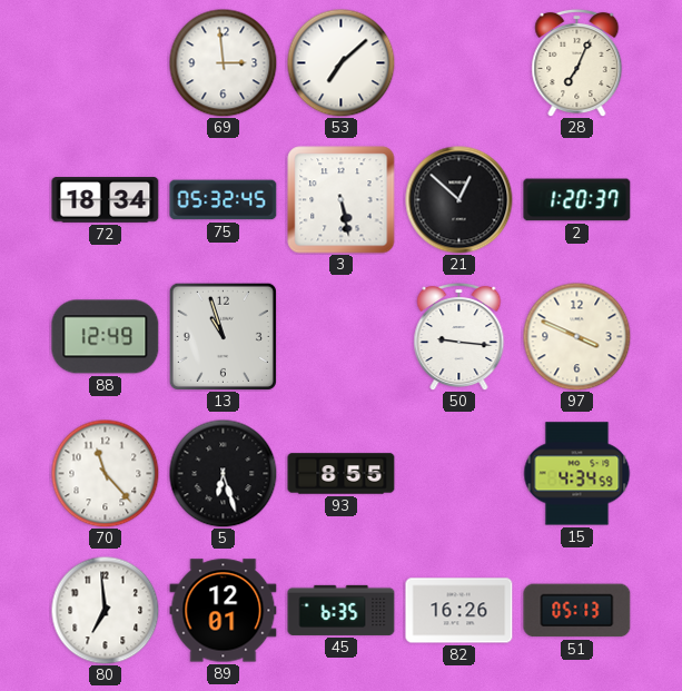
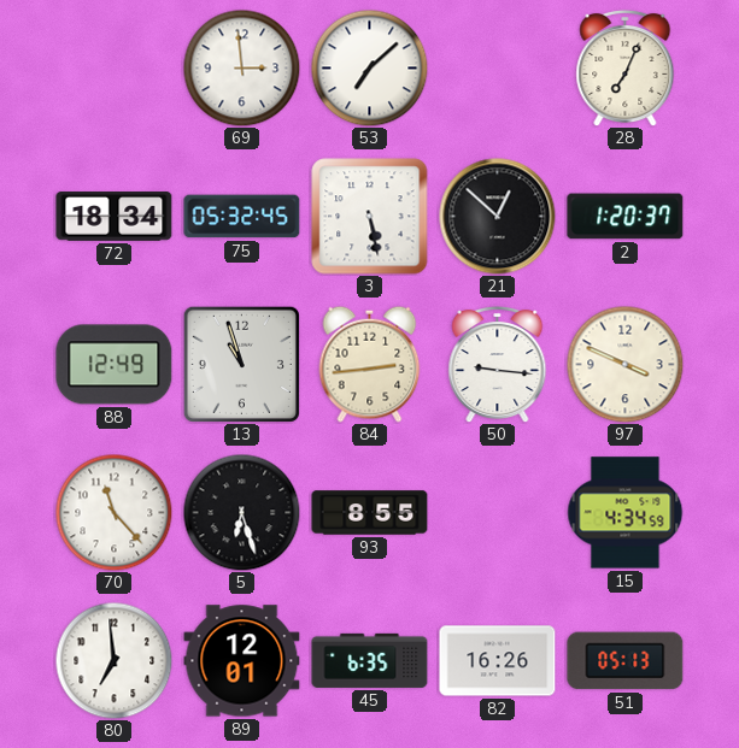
84: none -> 2:44 (370, 364)
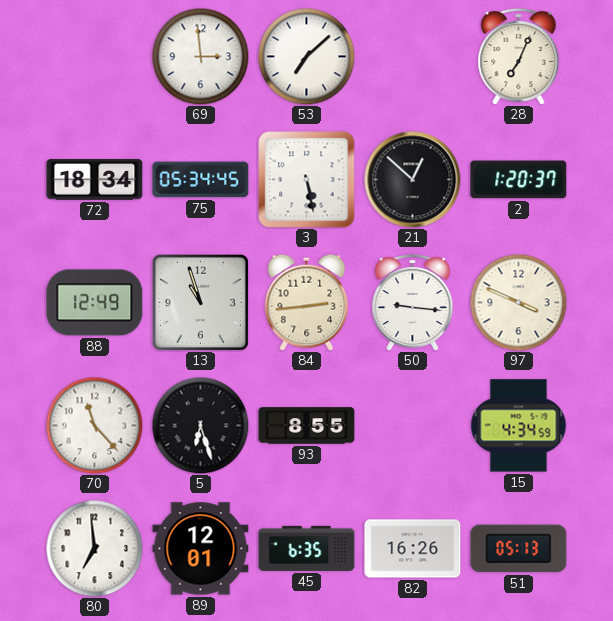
75: 05:32 -> 05:34 (201, 180)
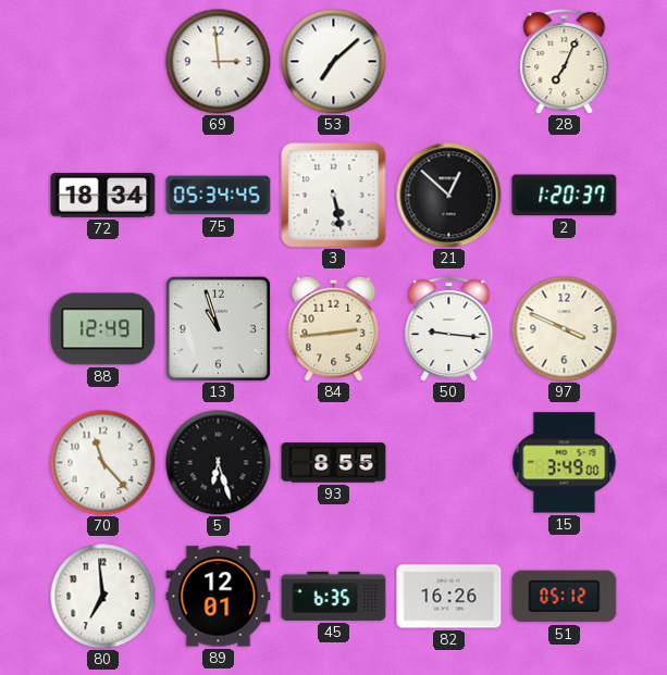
15: 4:34 -> 3:49 (565, 463)
51: 05:13 -> 05:12 (565, 597)
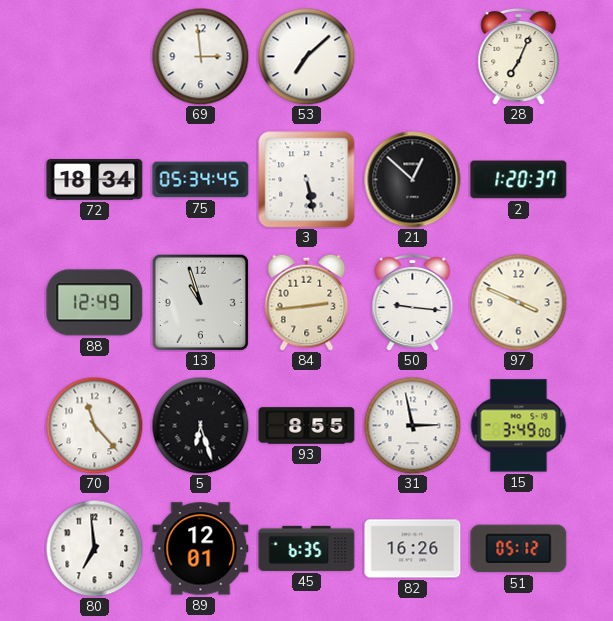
31: none -> 2:58 (412, 425)
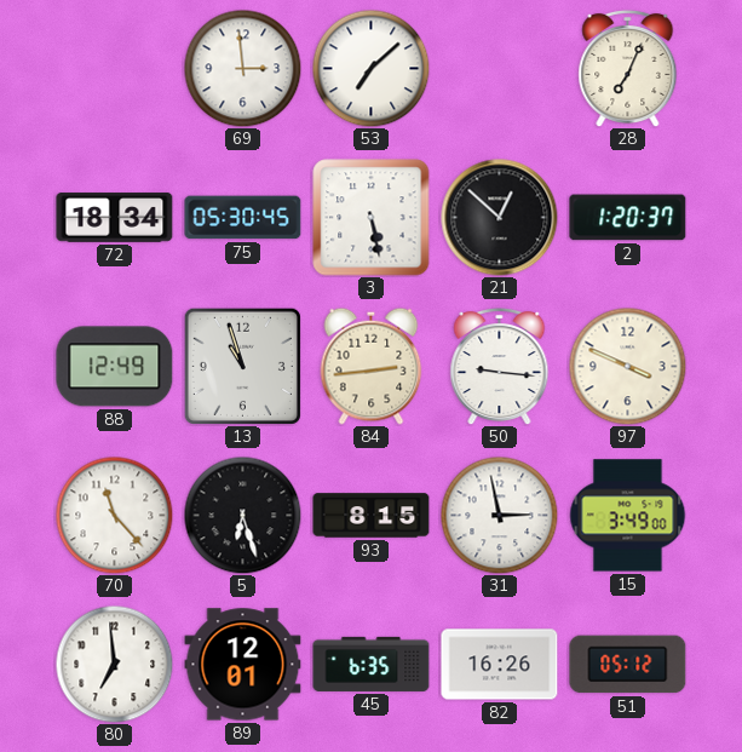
75: 05:34 -> 05:30 (243, 218)
93: 8:55 -> 8:15 (372, 516)
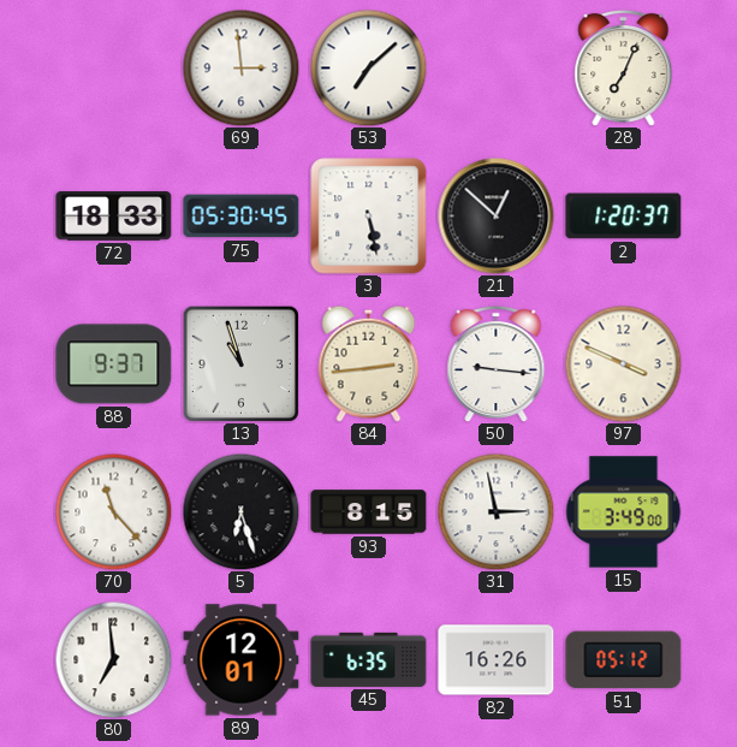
72: 18:34 -> 18:33 (114, 217)
88: 12:49 -> 9:37 (114, 364)
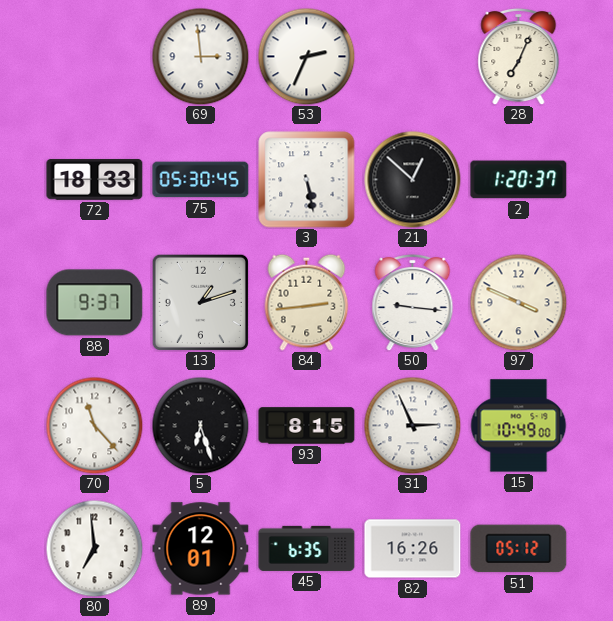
53: 7:08 -> 2:34 (306, 56)
13: 10:57 -> 1:12 (200, 302)
31: 2:58 -> 2:56 (412, 425)
15: 3:49 -> 10:49 (519, 426)
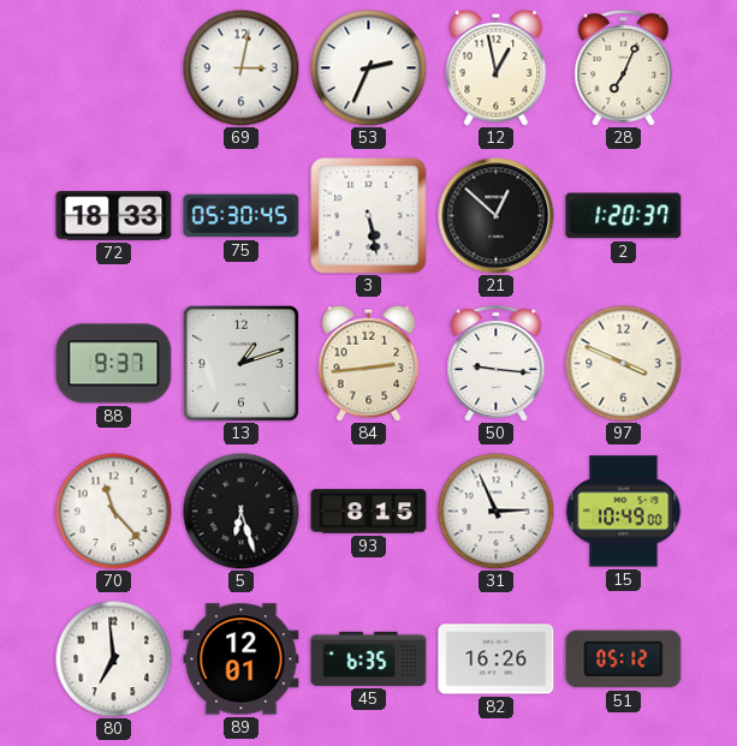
69: 2:59 -> 3:02 (240, 67)
12: none -> 12:58 (497, 67)
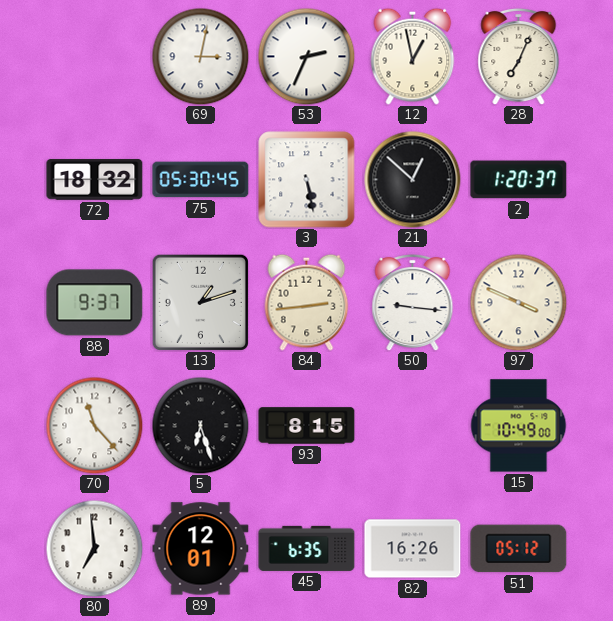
72: 18:33 -> 18:32 (95, 180)
31: 2:56 -> none (495, 511)
